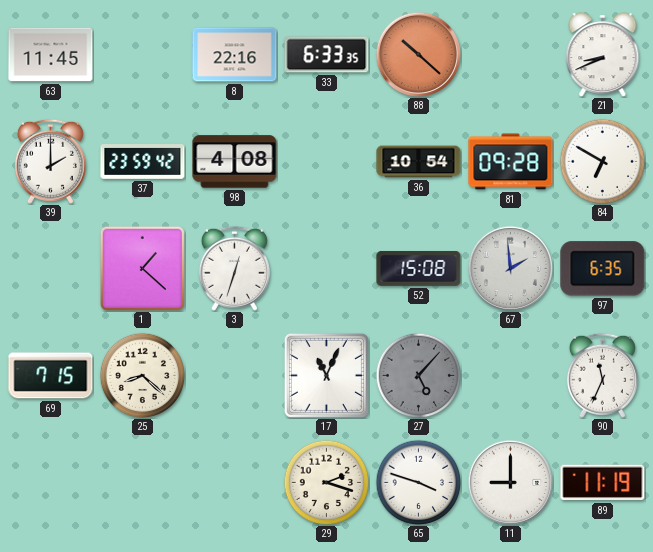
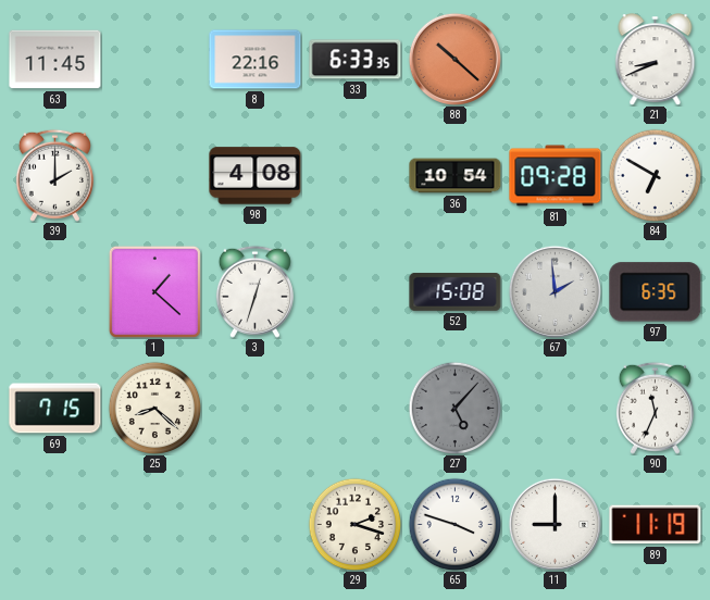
37: 23:59 -> none (143, 162)
17: 11:04 -> none (326, 375)
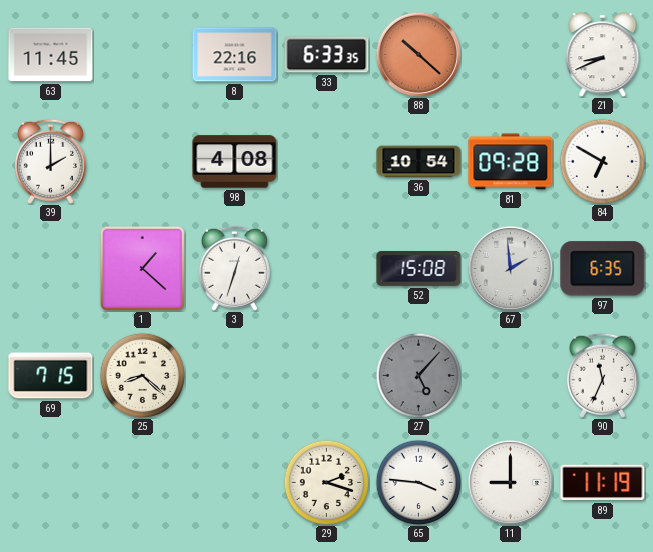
65: 3:48 -> 3:46 (418, 482)
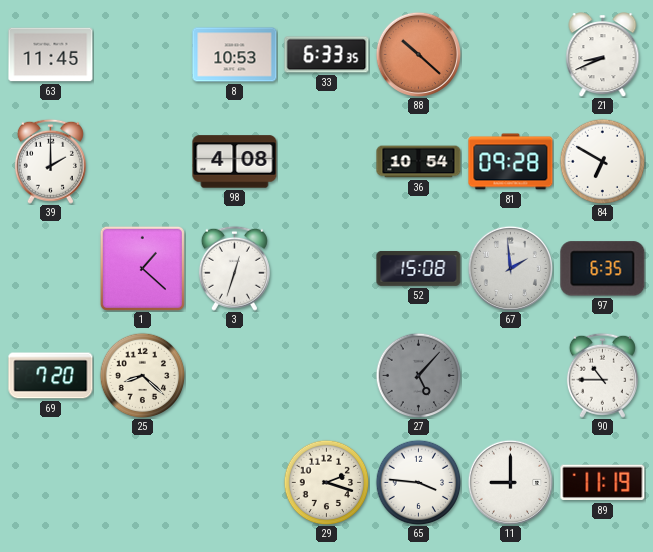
8: 22:16 -> 10:53 (235, 55)
69: 7:15 -> 7:20 (51, 376)
90: 11:34 -> 10:45 (602, 375)
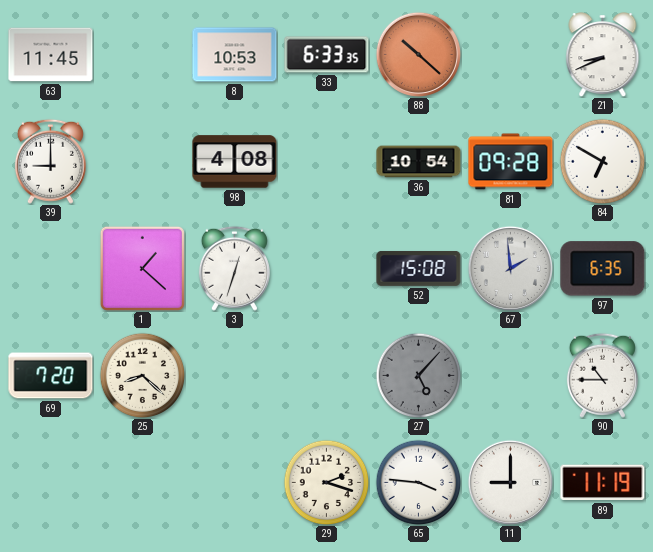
39: 2:00 -> 9:00 (50, 161)
